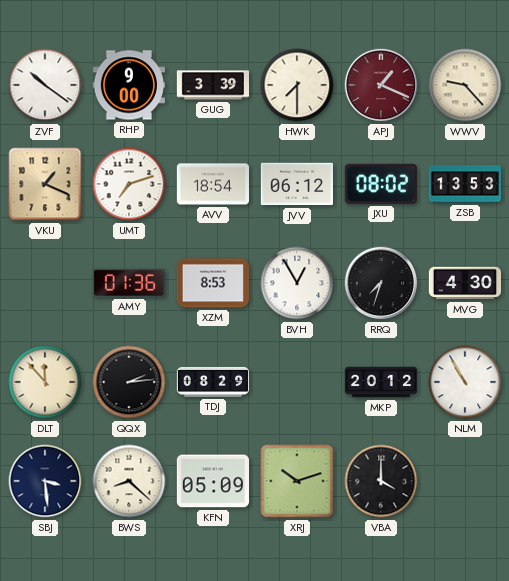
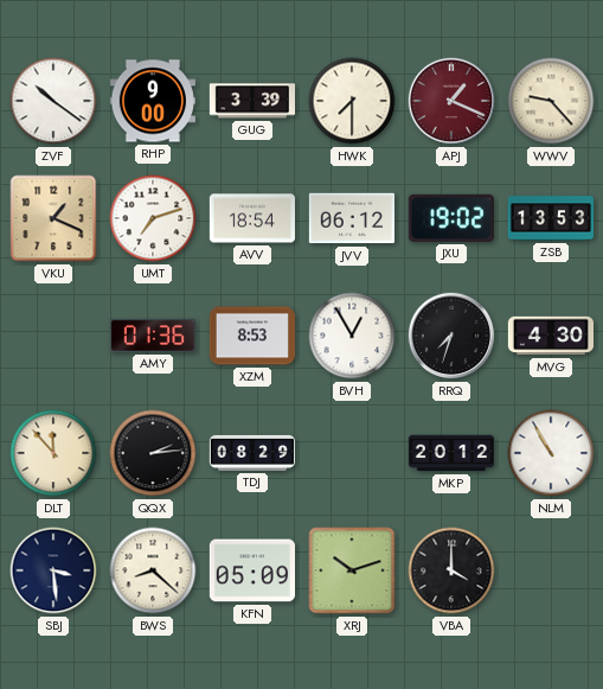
JXU: 08:02 -> 19:02 (451, 218)
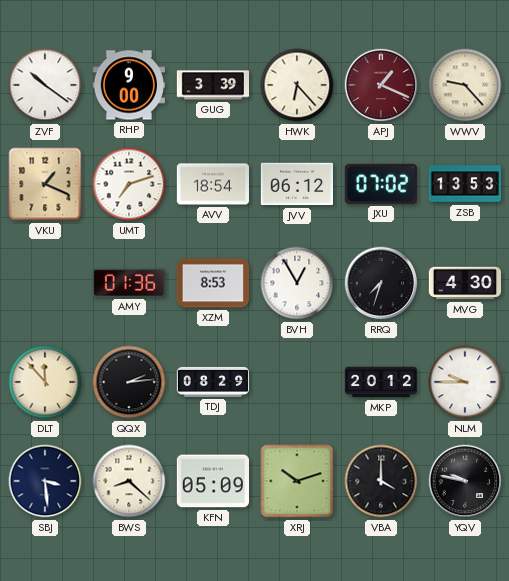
HWK: 7:30 -> 6:23 (297, 85)
JXU: 19:02 -> 07:02 (381, 184)
NLM: 10:55 -> 9:45 (465, 382)
YQV: none -> 9:47 (465, 481)
